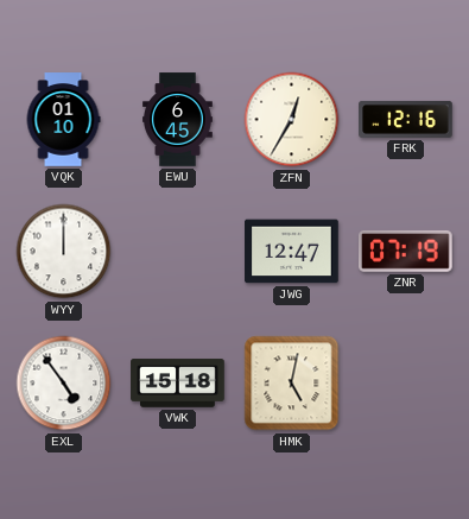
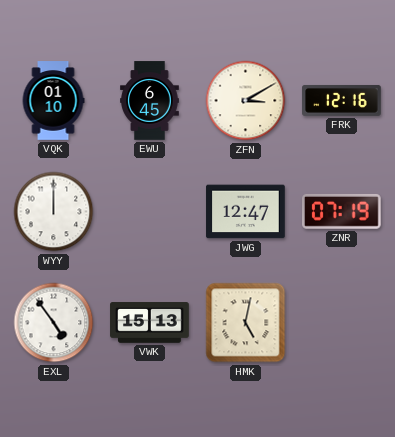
ZFN: 12:35 -> 3:10 (246, 101)
VWK: 15:18 -> 15:13 (150, 323)
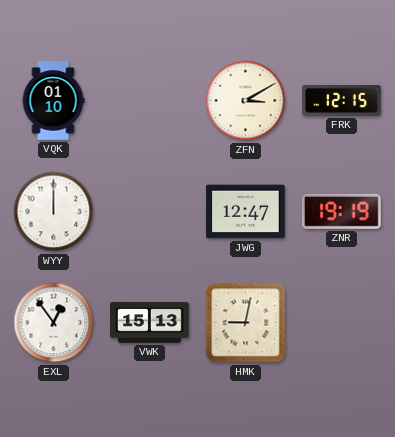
EWU: 6:45 -> none (150, 101)
FRK: 12:16 -> 12:15 (342, 100)
ZNR: 07:19 -> 19:19 (342, 211)
EXL: 4:54 -> 12:54 (54, 323)
HMK: 5:02 -> 9:02 (246, 323)
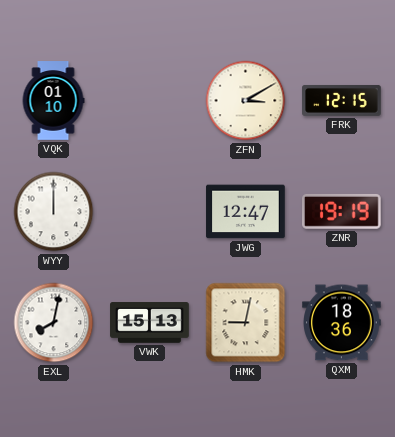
EXL: 12:54 -> 8:02 (54, 323)
QXM: none -> 18:36 (342, 323)
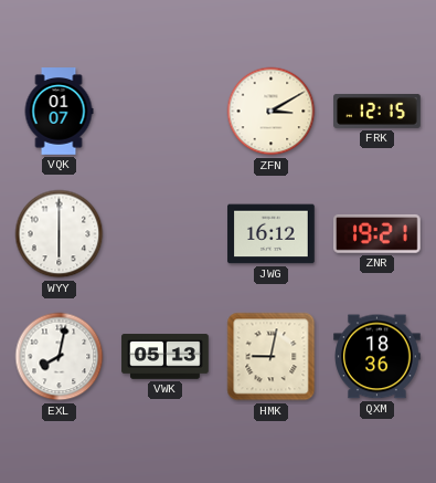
VQK: 01:10 -> 01:07 (59, 112)
WYY: 12:00 -> 6:00 (60, 234)
JWG: 12:47 -> 16:12 (272, 234)
ZNR: 19:19 -> 19:21 (377, 233)
VWK: 15:13 -> 05:13 (166, 357)
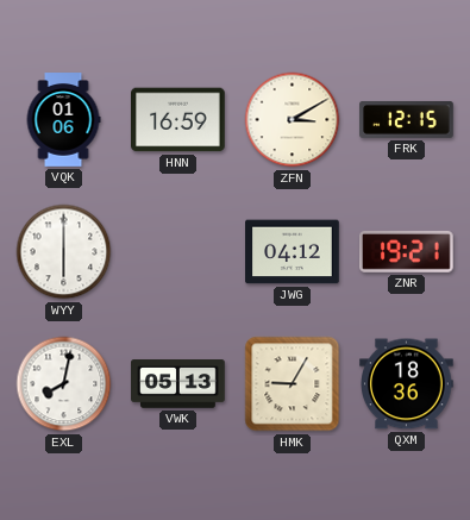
VQK: 01:07 -> 01:06 (63, 120)
HNN: none -> 16:59 (178, 120)
JWG: 16:12 -> 04:12 (293, 252)
HMK: 9:02 -> 9:05 (293, 384)
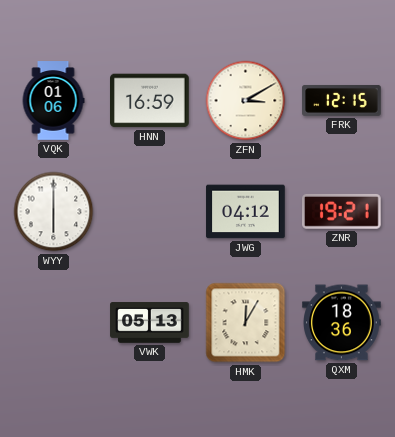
EXL: 8:02 -> none (64, 384)
HMK: 9:05 -> 12:05 (246, 323)
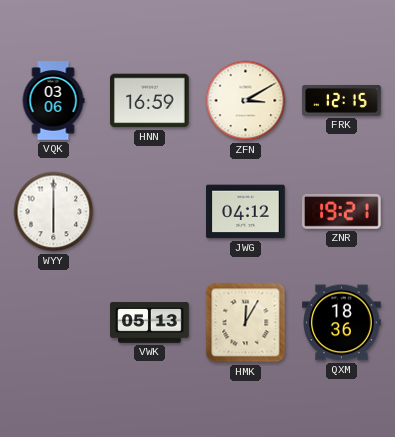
VQK: 01:06 -> 03:06 (53, 101)
